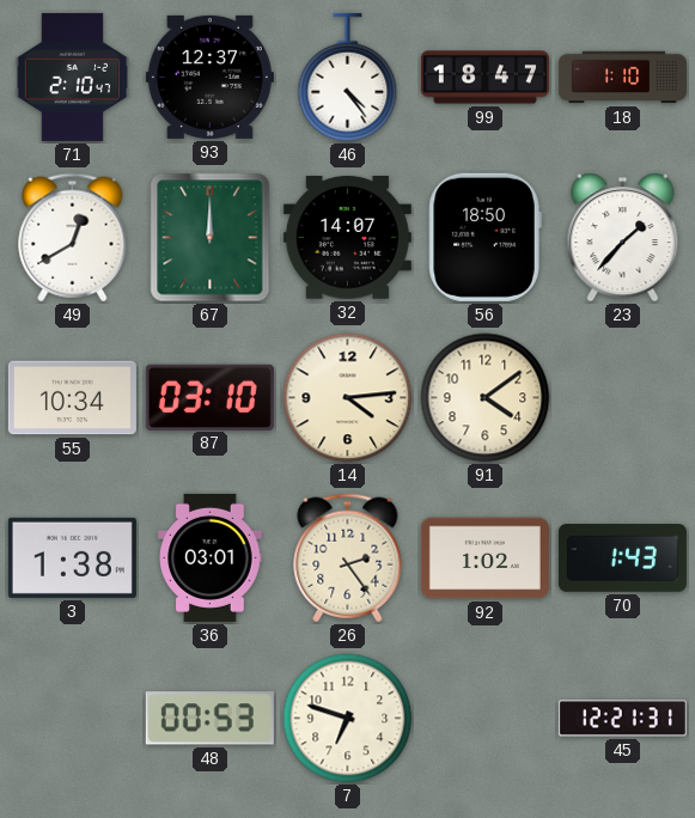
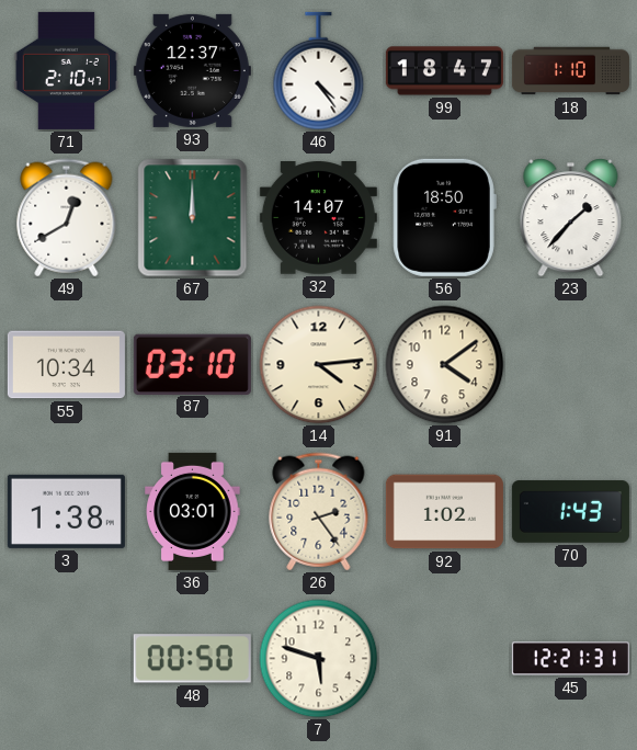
48: 00:53 -> 00:50 (192, 659)
7: 6:48 -> 5:48 (319, 659)
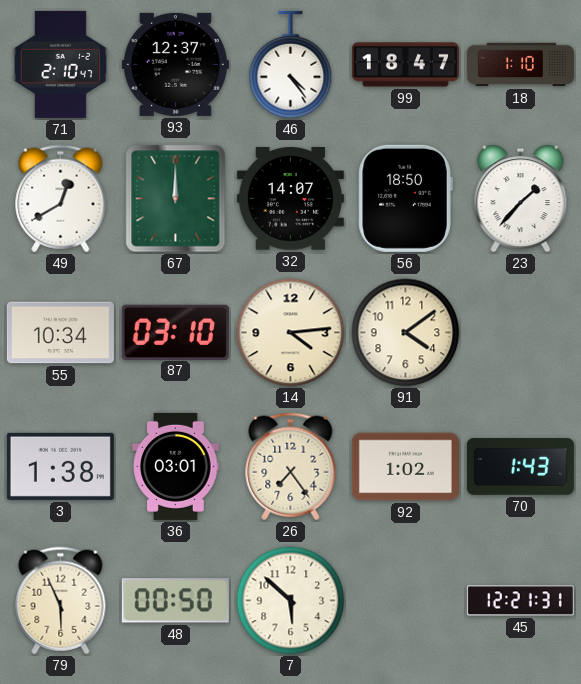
26: 2:24 -> 7:24 (291, 467)
79: none -> 5:56 (61, 601)
7: 5:48 -> 5:52 (291, 601)
